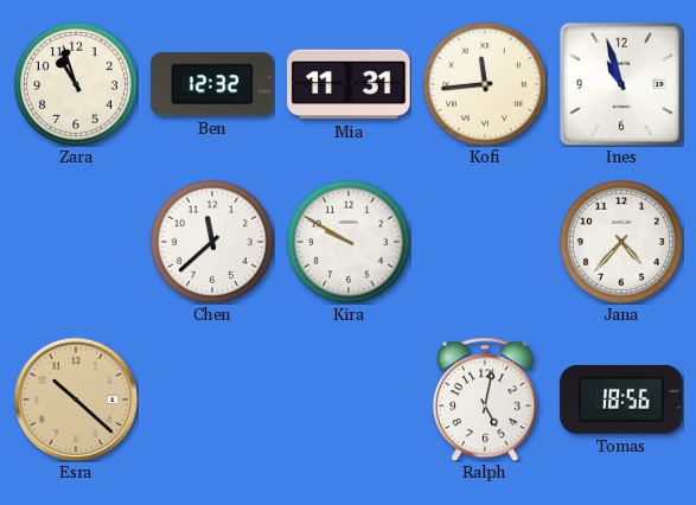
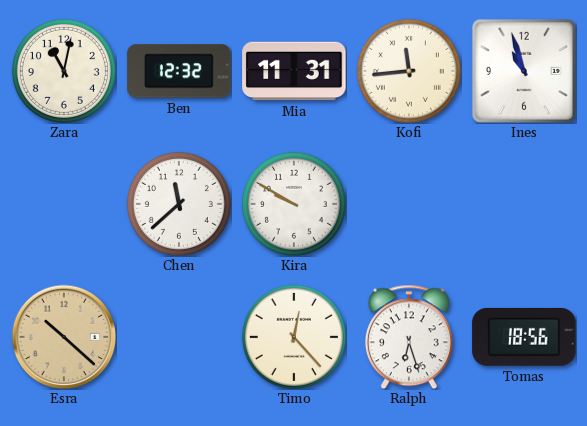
Zara: 10:57 -> 11:02 (64, 71)
Jana: 4:37 -> none (621, 242)
Timo: none -> 12:23 (294, 337)
Ralph: 5:02 -> 6:27 (409, 337)
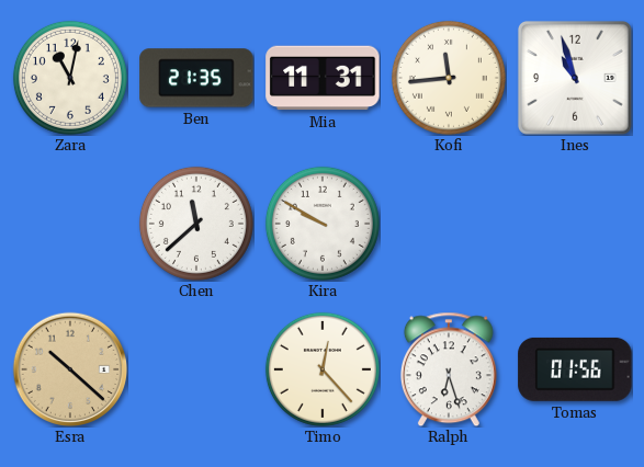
Ben: 12:32 -> 21:35 (196, 78)
Tomas: 18:56 -> 01:56 (575, 369)
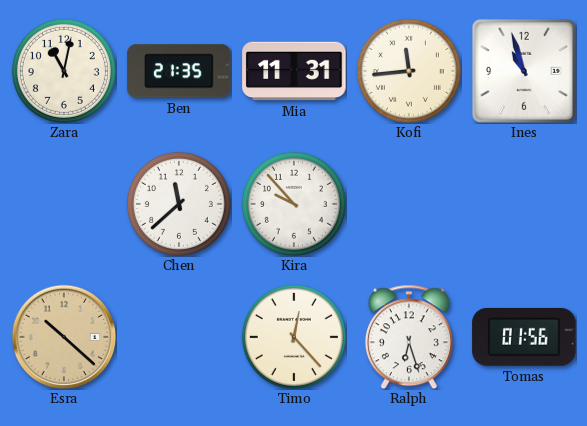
Kira: 9:50 -> 9:53 (294, 204)
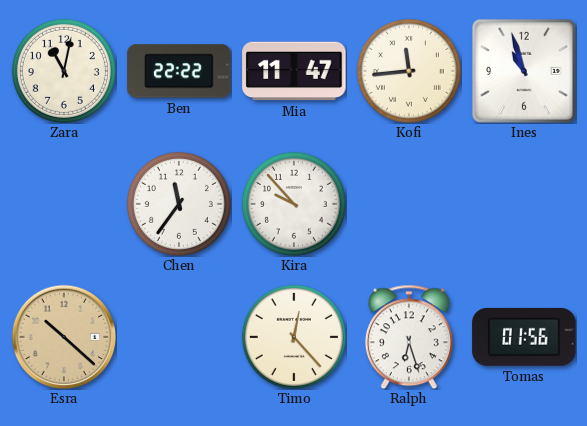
Ben: 21:35 -> 22:22 (179, 71)
Mia: 11:31 -> 11:47 (294, 71)
Chen: 11:38 -> 11:36 (179, 204)
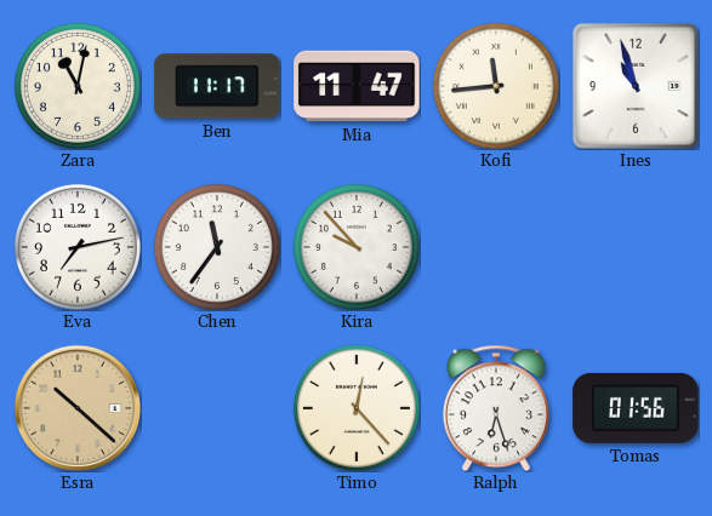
Ben: 22:22 -> 11:17 (217, 86)
Eva: none -> 7:13 (78, 247)
